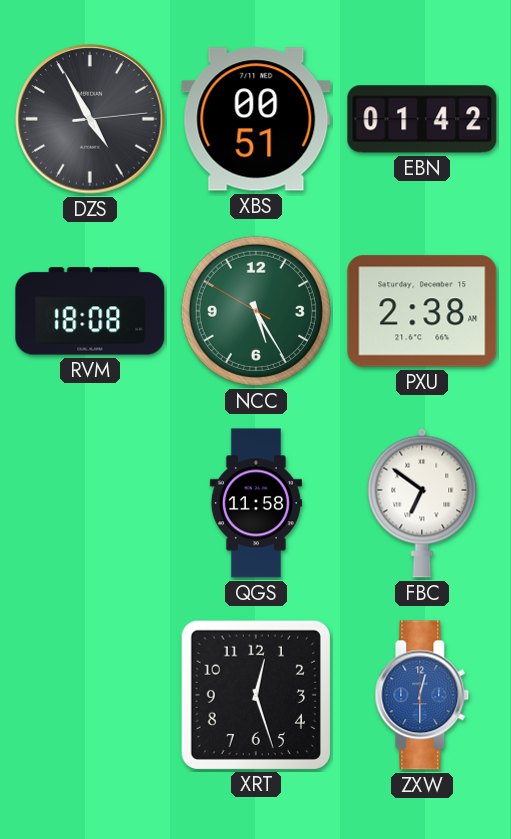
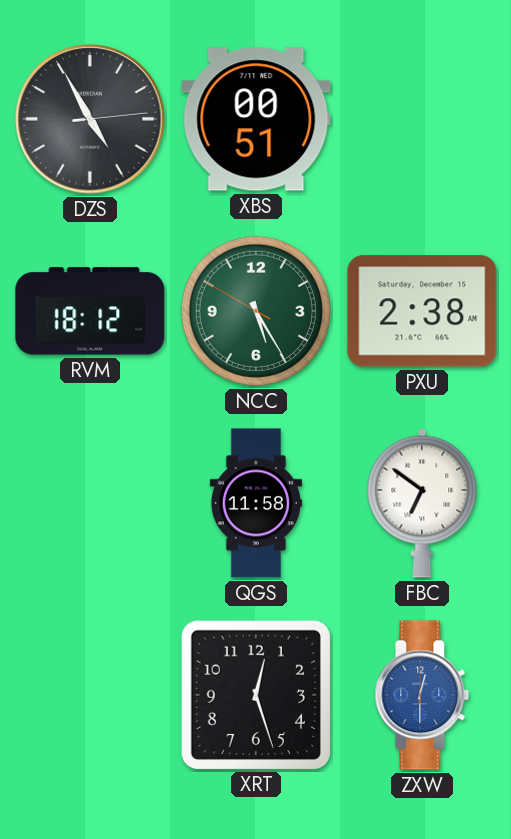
EBN: 01:42 -> none (422, 119)
RVM: 18:08 -> 18:12 (90, 311)
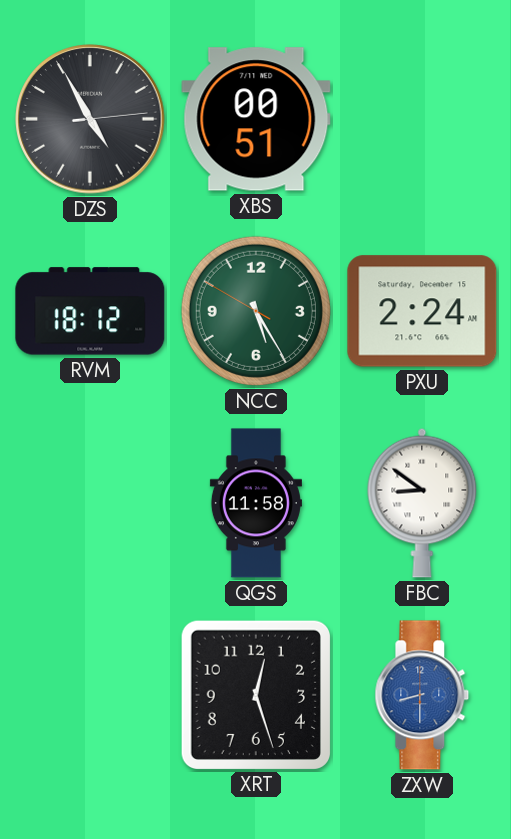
PXU: 2:38 -> 2:24 (422, 311)
FBC: 6:51 -> 8:51 (422, 503)
ZXW: 12:30 -> 8:30 (422, 695)
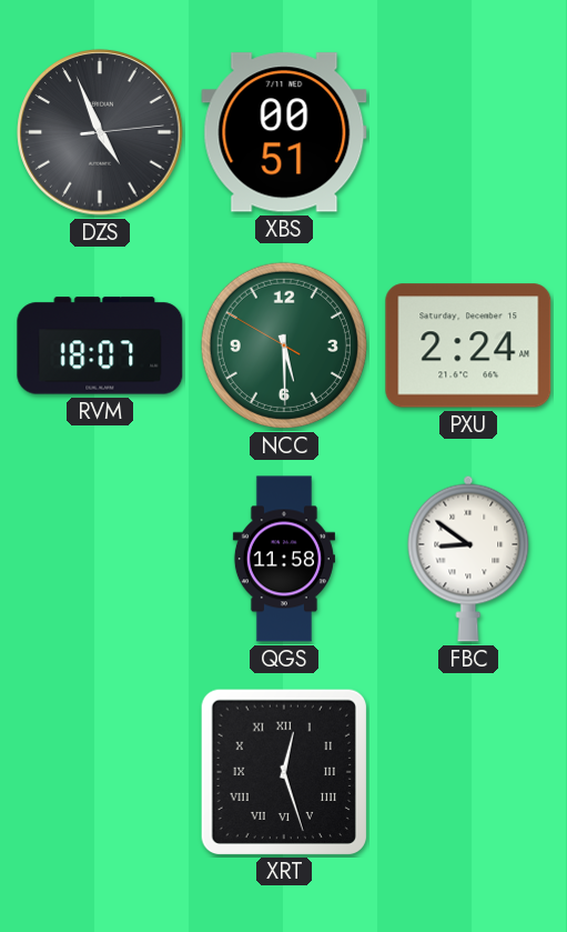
DZS: 4:55 -> 4:56 (100, 132)
RVM: 18:12 -> 18:07 (100, 345)
NCC: 5:24 -> 5:29 (284, 345)
XRT numerals: Arabic -> Roman (283, 771)
ZXW: 8:30 -> none (422, 695)
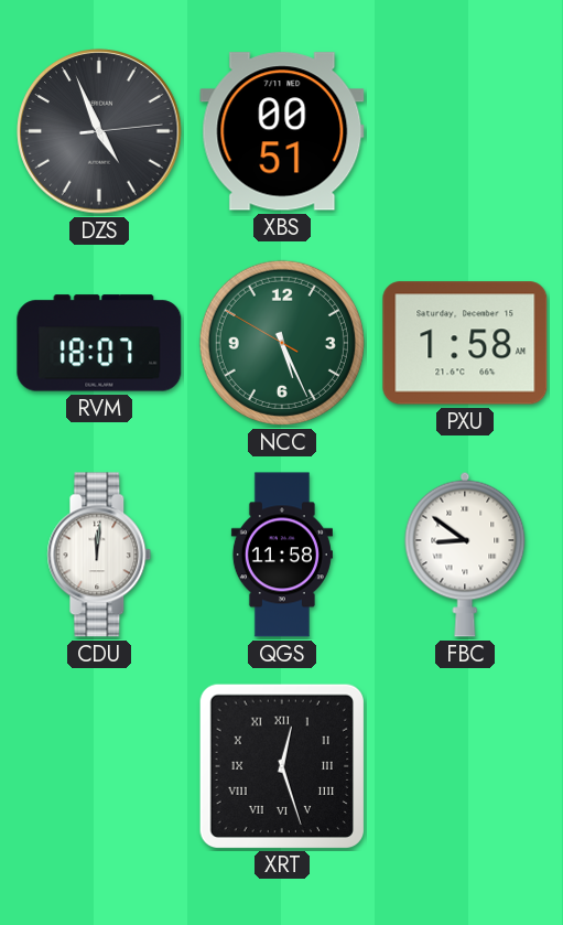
NCC: 5:29 -> 5:25 (282, 343)
PXU: 2:24 -> 1:58 (465, 343)
CDU: none -> 12:01 (99, 555)
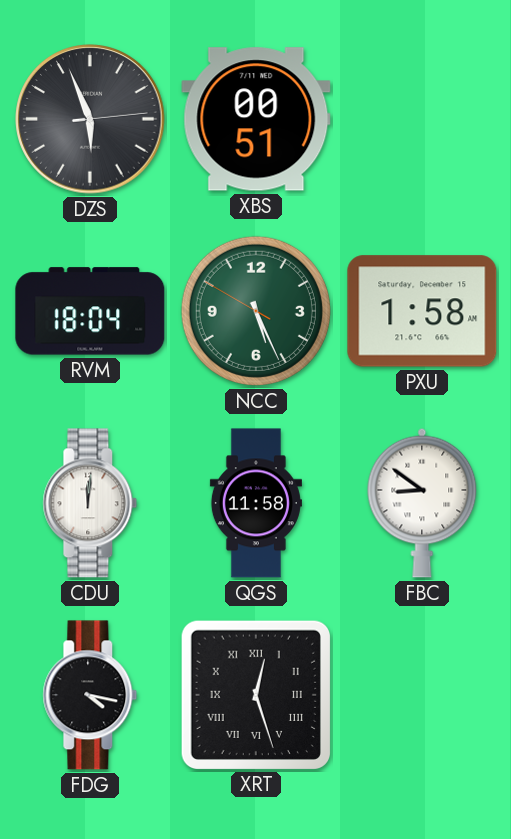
DZS: 4:56 -> 5:56 (90, 119)
RVM: 18:07 -> 18:04 (90, 311)
FDG: none -> 4:17 (90, 695)
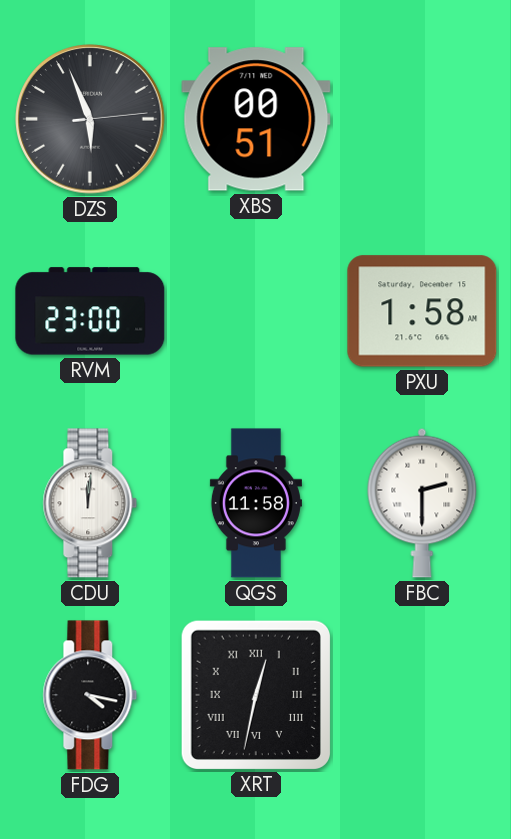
RVM: 18:04 -> 23:00 (90, 311)
NCC: 5:25 -> none (256, 311)
FBC: 8:51 -> 2:30 (422, 503)
XRT: 12:27 -> 12:32 (255, 694)
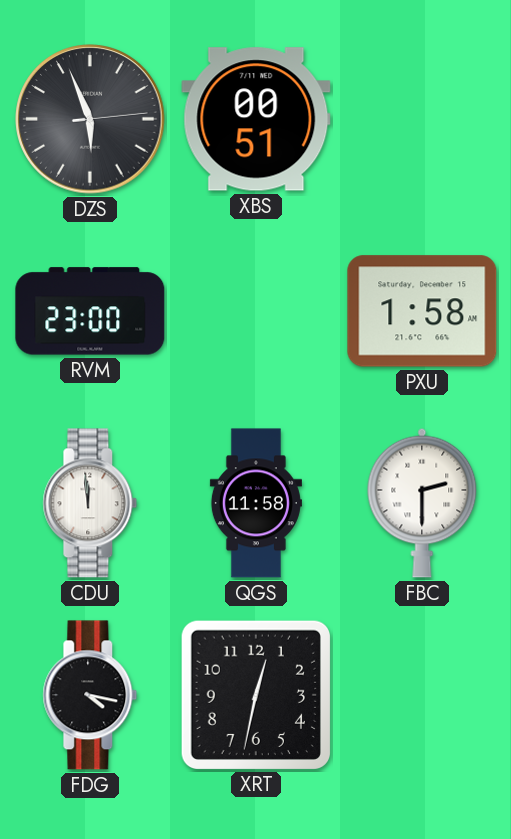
CDU: 12:01 -> 11:59 (90, 503)
XRT numerals: Roman -> Arabic (255, 694)
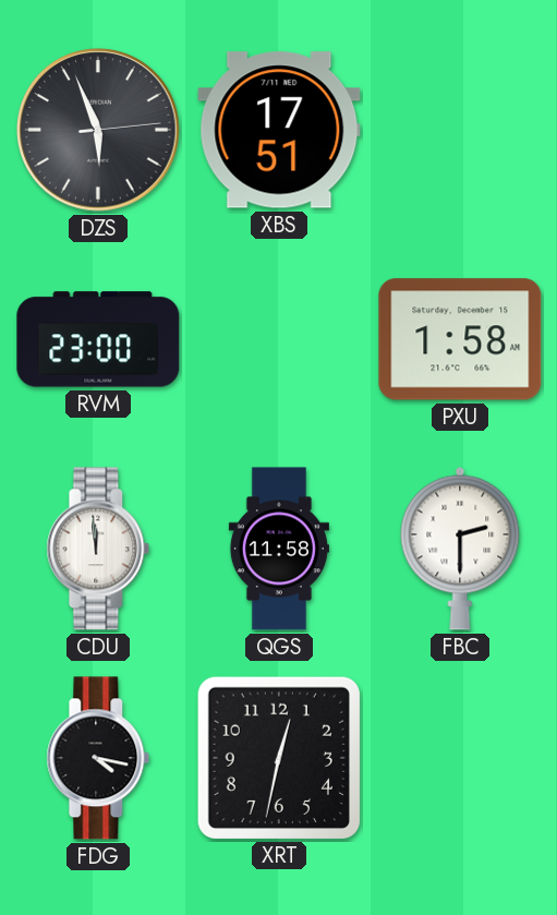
XBS: 00:51 -> 17:51 (279, 130)
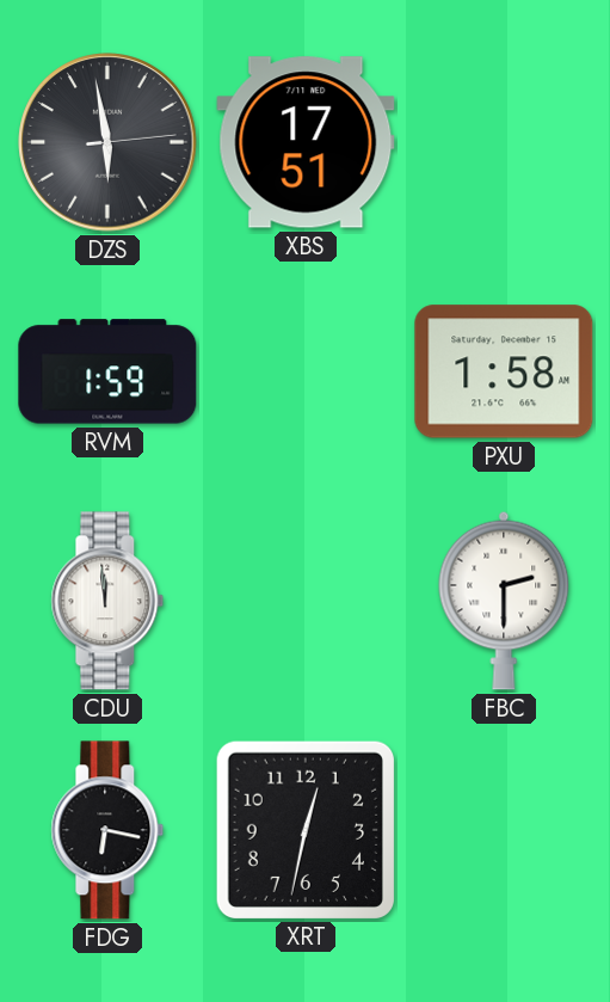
DZS: 5:56 -> 5:58 (107, 142)
RVM: 23:00 -> 1:59 (107, 371)
QGS: 11:58 -> none (279, 549)
FDG: 4:17 -> 6:17 (107, 830)
